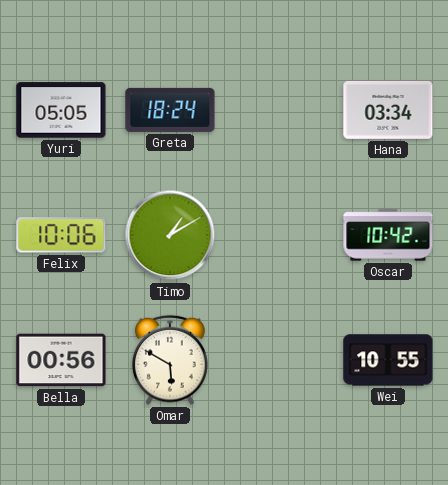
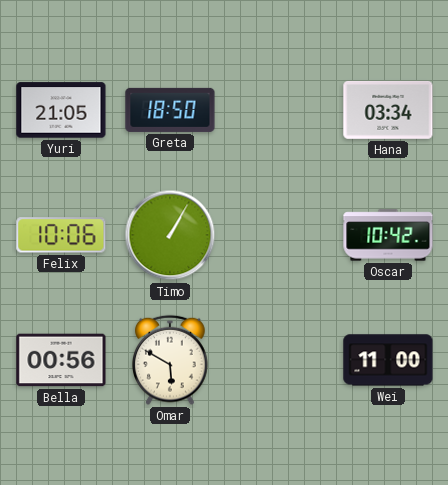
Yuri: 05:05 -> 21:05 (61, 110)
Greta: 18:24 -> 18:50 (170, 110)
Timo: 1:10 -> 1:05 (170, 235)
Wei: 10:55 -> 11:00 (388, 360)
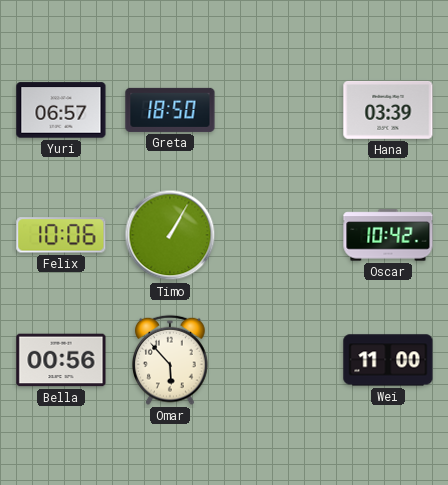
Yuri: 21:05 -> 06:57 (61, 110)
Hana: 03:34 -> 03:39 (388, 110)
Omar: 5:50 -> 5:53 (171, 360)
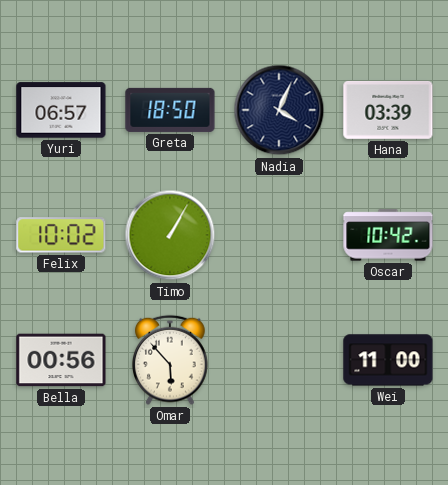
Nadia: none -> 4:04 (279, 110)
Felix: 10:06 -> 10:02 (61, 235)
